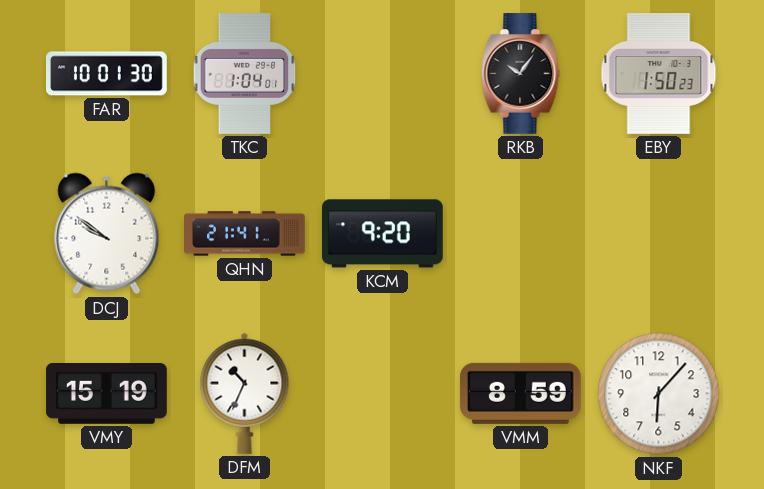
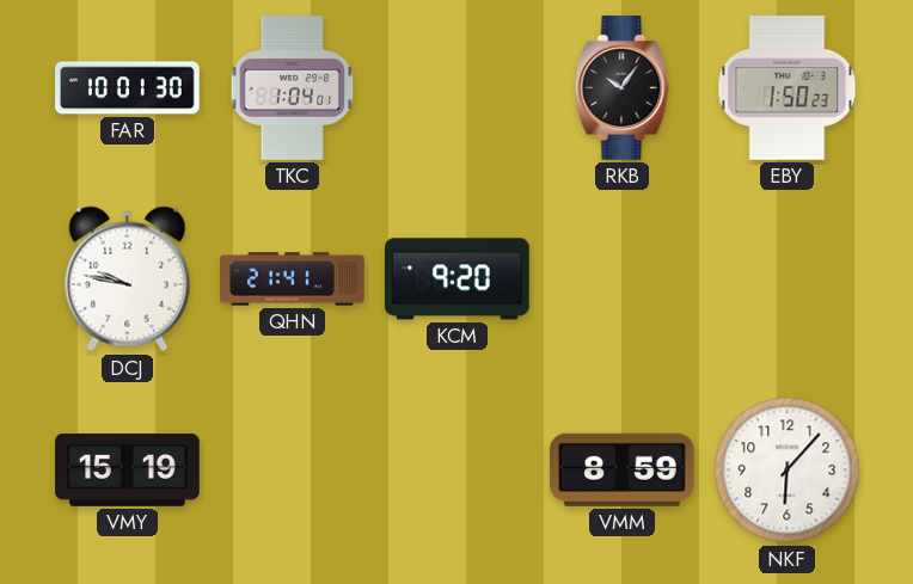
DCJ: 9:51 -> 9:47 (128, 279)
DFM: 10:34 -> none (245, 393)
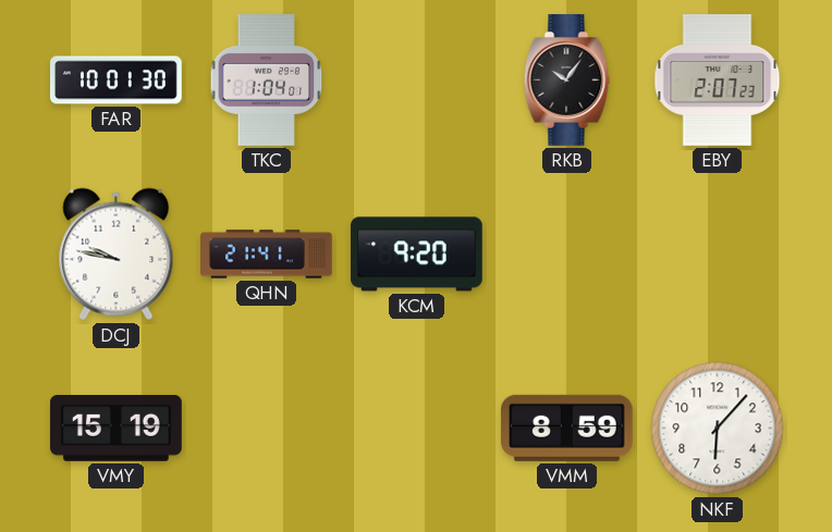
EBY: 1:50 -> 2:07 (718, 81)
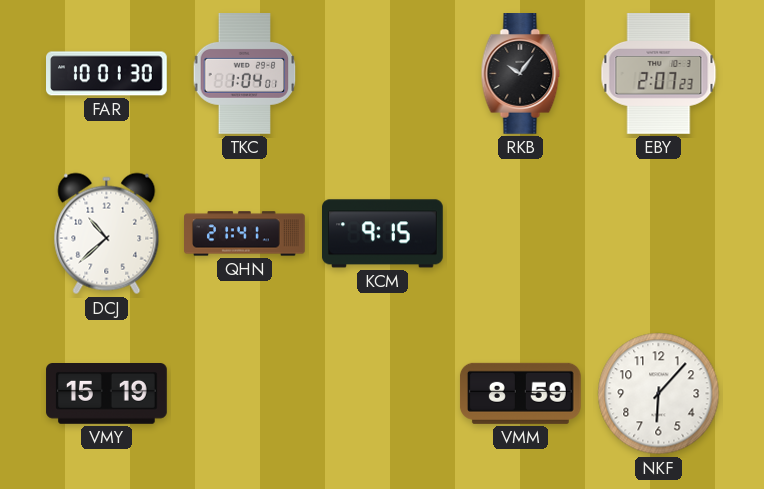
DCJ: 9:47 -> 10:38 (107, 234)
KCM: 9:20 -> 9:15 (383, 234)
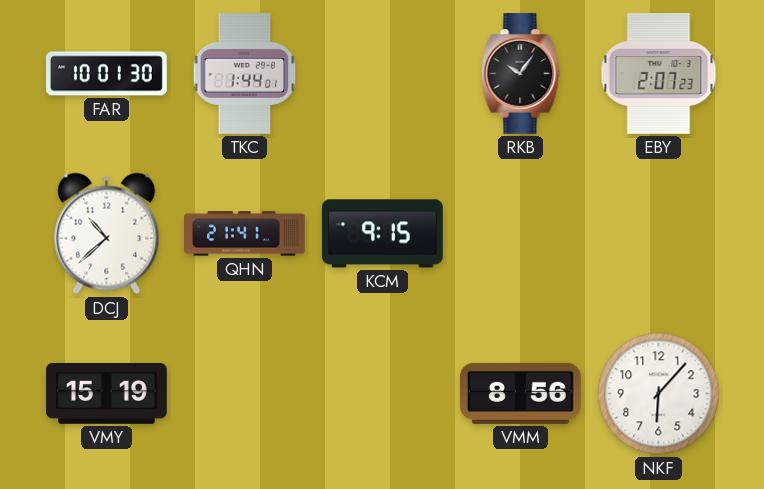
TKC: 1:04 -> 1:44 (245, 74)
VMM: 8:59 -> 8:56 (520, 393)
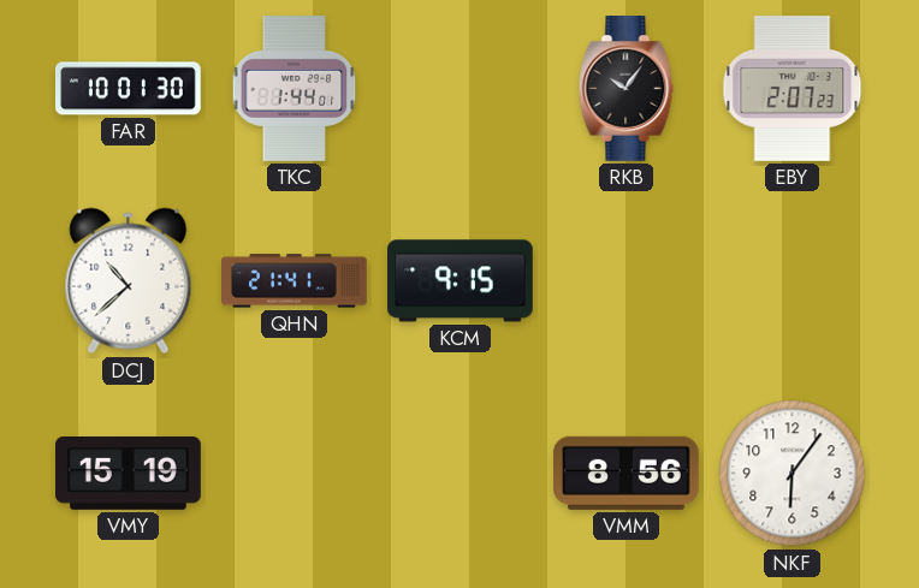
NKF: 6:07 -> 6:06 (793, 474)
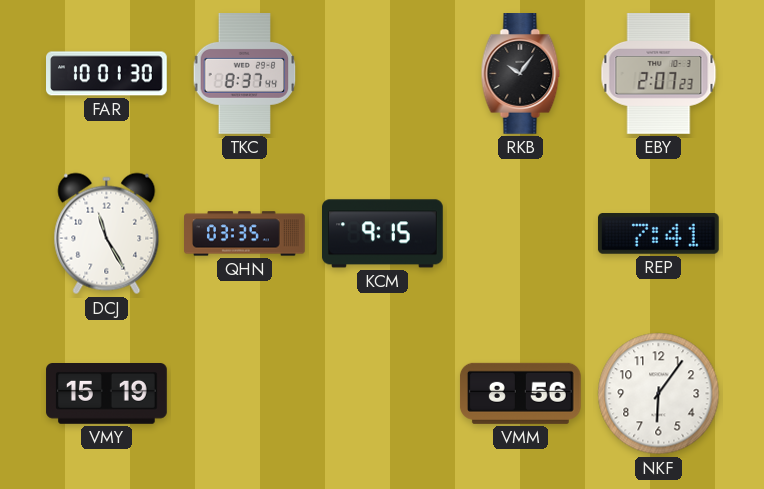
TKC: 1:44 -> 8:37 (245, 74)
DCJ: 10:38 -> 11:25 (107, 234)
QHN: 21:41 -> 03:35 (245, 234)
REP: none -> 7:41 (659, 234)
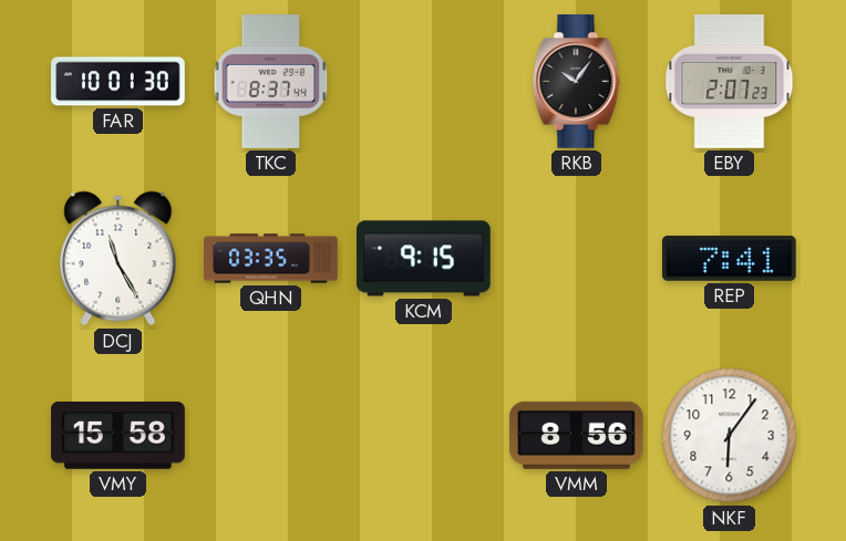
VMY: 15:19 -> 15:58 (118, 436)
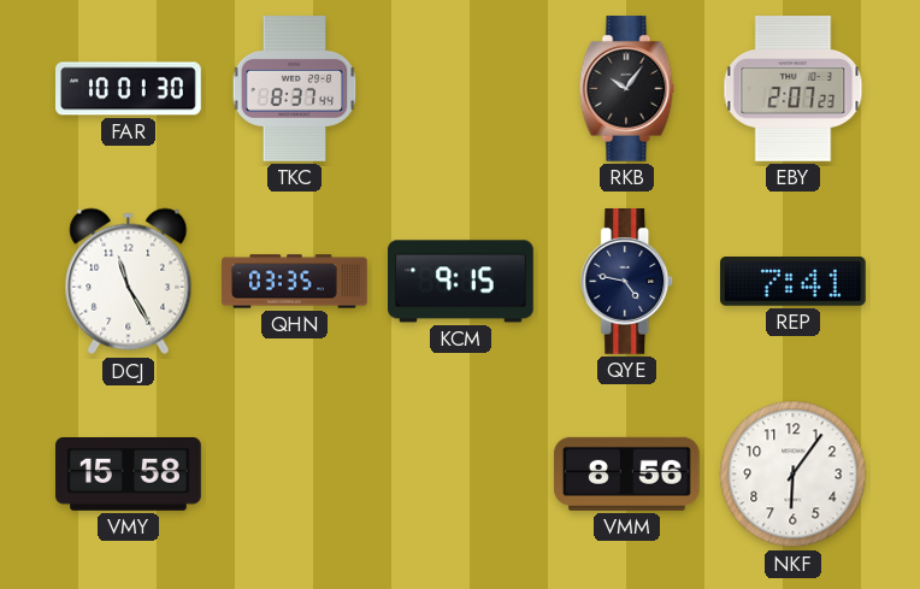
QYE: none -> 4:47 (627, 282)
